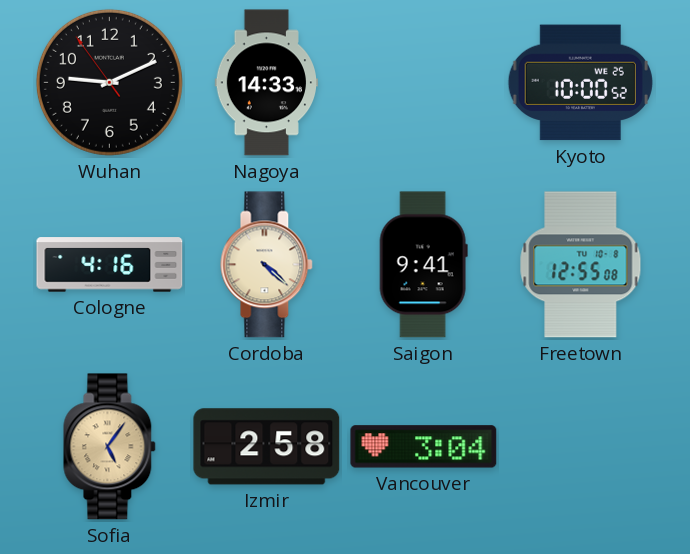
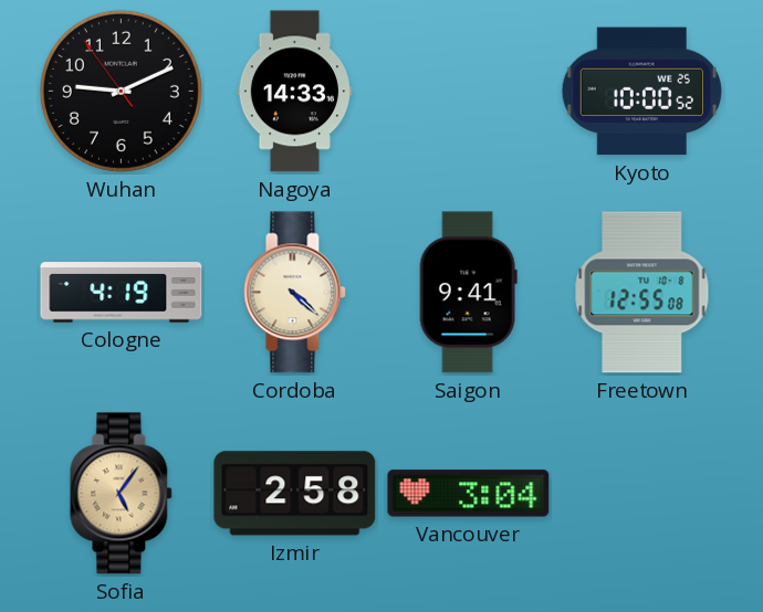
Cologne: 4:16 -> 4:19 (122, 293)
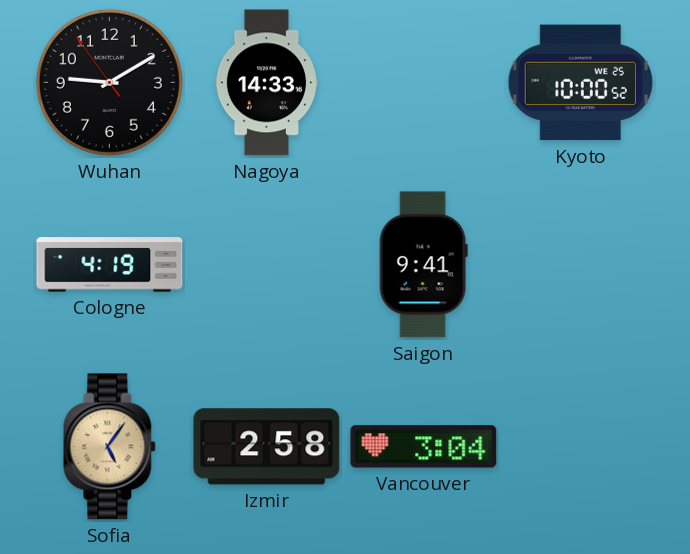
Wuhan: 9:10 -> 9:09 (109, 82)
Cordoba: 4:22 -> none (295, 293)
Freetown: 12:55 -> none (642, 293)
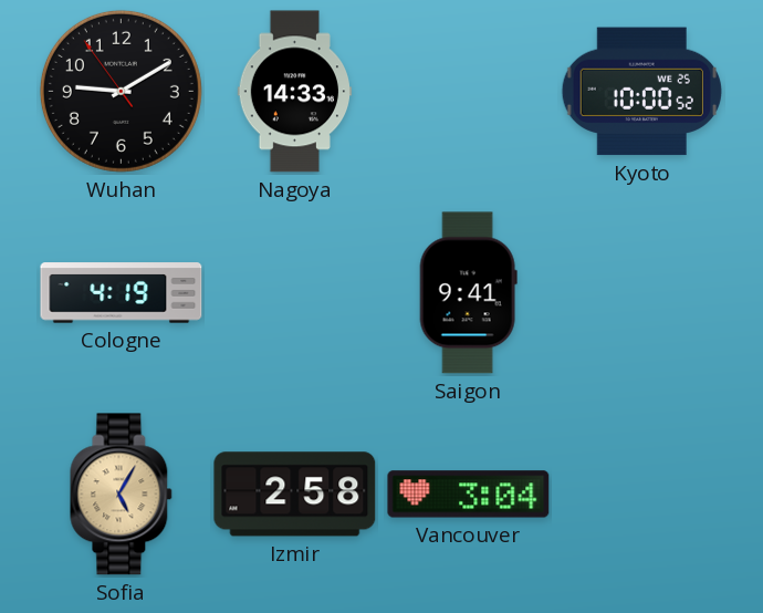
Sofia: 5:06 -> 5:05 (122, 495)
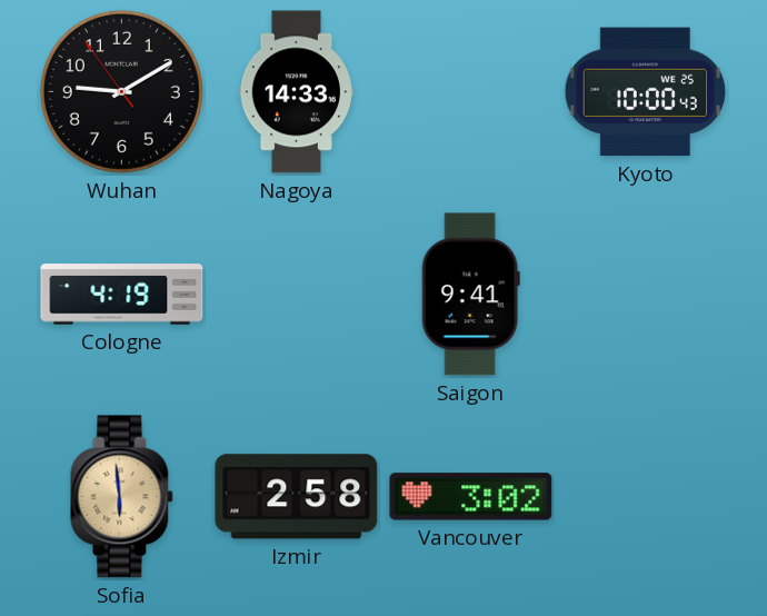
Kyoto: 10:00:52 -> 10:00:43 (645, 92)
Sofia: 5:05 -> 5:59 (122, 497)
Vancouver: 3:04 -> 3:02 (471, 497)
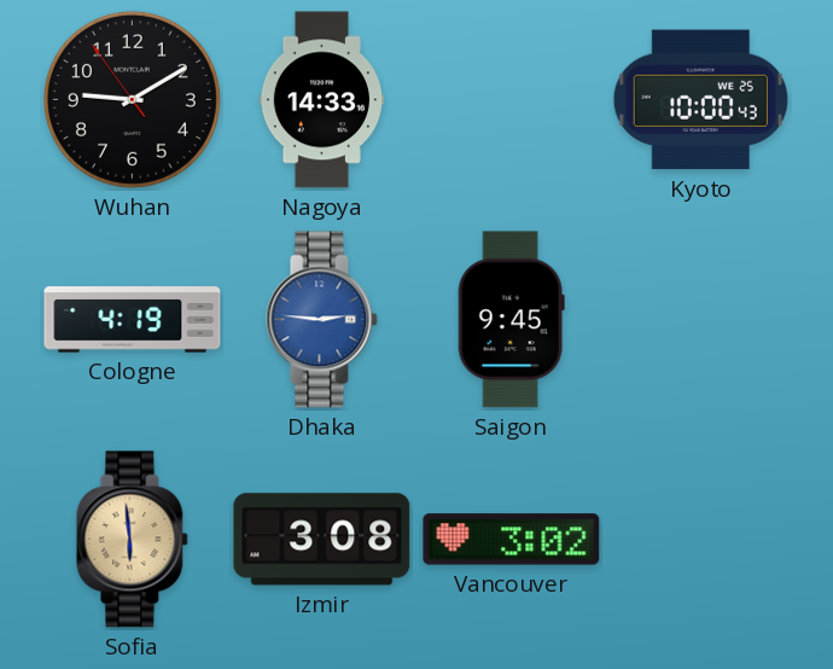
Dhaka: none -> 2:46 (322, 320)
Saigon: 9:41 -> 9:45 (511, 320)
Izmir: 2:58 -> 3:08 (322, 540)
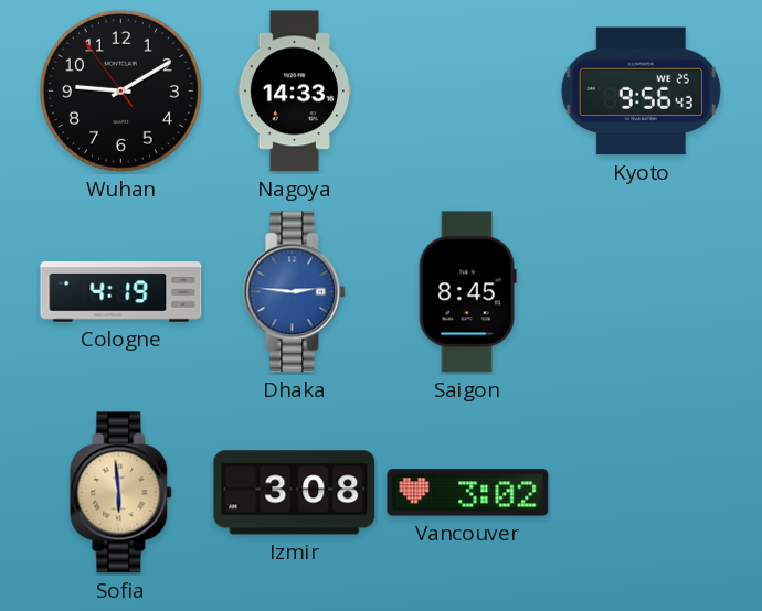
Kyoto: 10:00 -> 9:56 (641, 92)
Saigon: 9:45 -> 8:45 (467, 292)
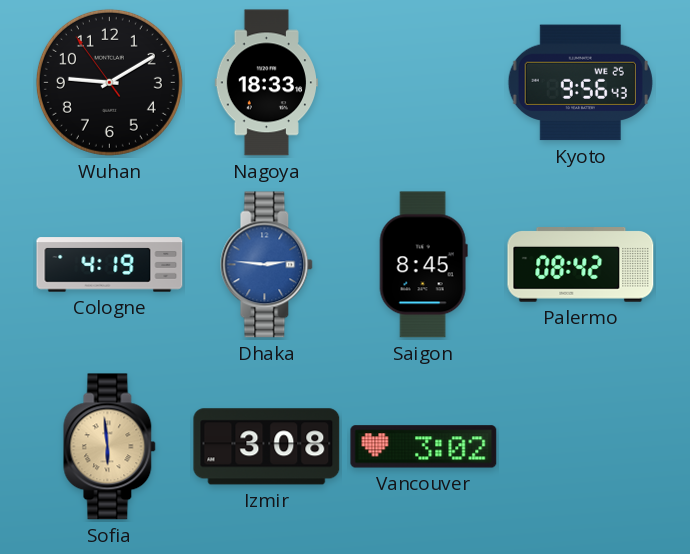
Nagoya: 14:33 -> 18:33 (267, 83)
Palermo: none -> 08:42 (581, 265)
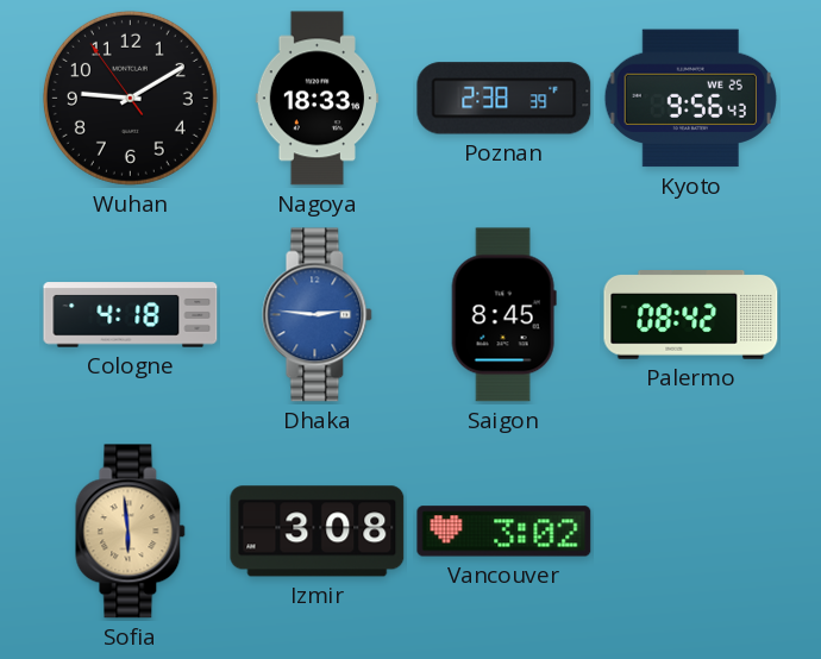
Poznan: none -> 2:38 (504, 99)
Cologne: 4:19 -> 4:18 (131, 315)
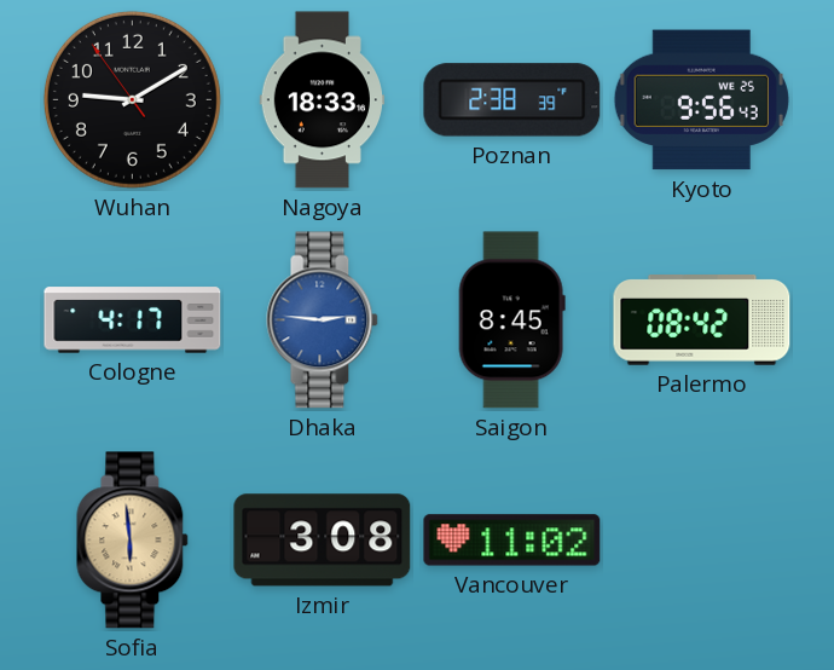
Cologne: 4:18 -> 4:17 (133, 320)
Vancouver: 3:02 -> 11:02 (512, 541)
